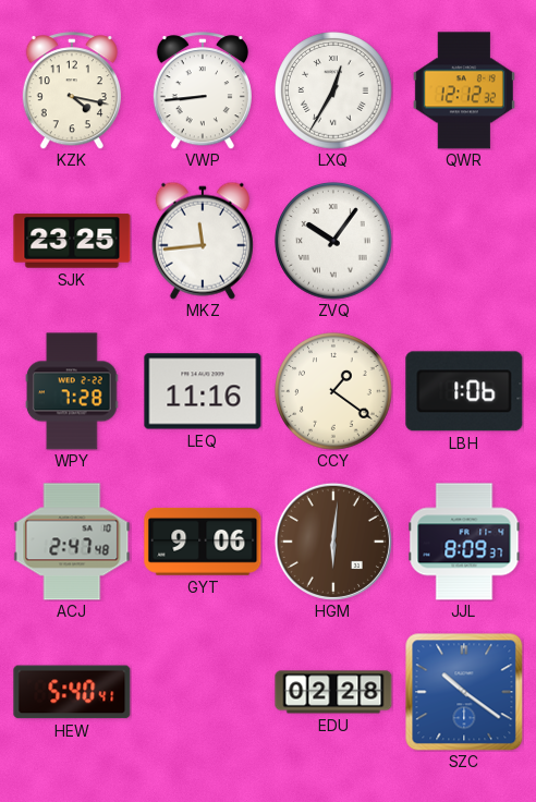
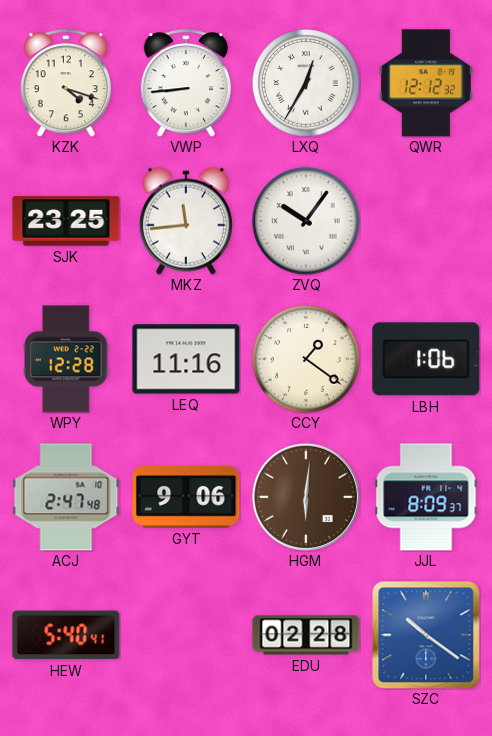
KZK: 4:17 -> 4:18 (66, 83)
WPY: 7:28 -> 12:28 (66, 359)
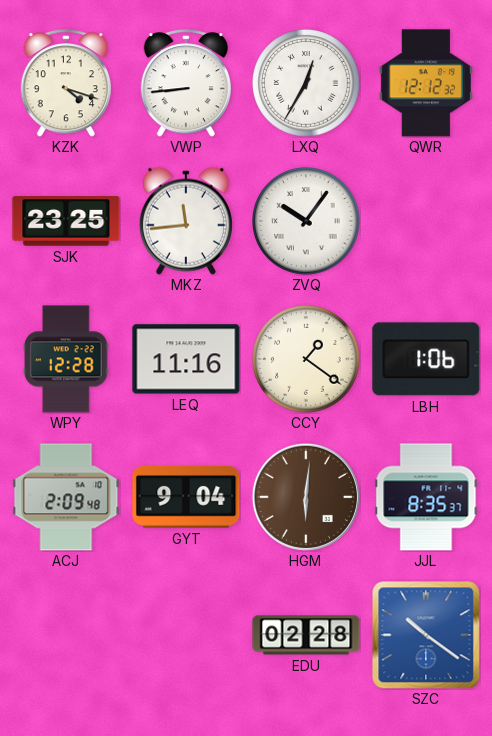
ACJ: 2:47 -> 2:09 (66, 497)
GYT: 9:06 -> 9:04 (186, 497)
JJL: 8:09 -> 8:35 (426, 497)
HEW: 5:40 -> none (66, 635)
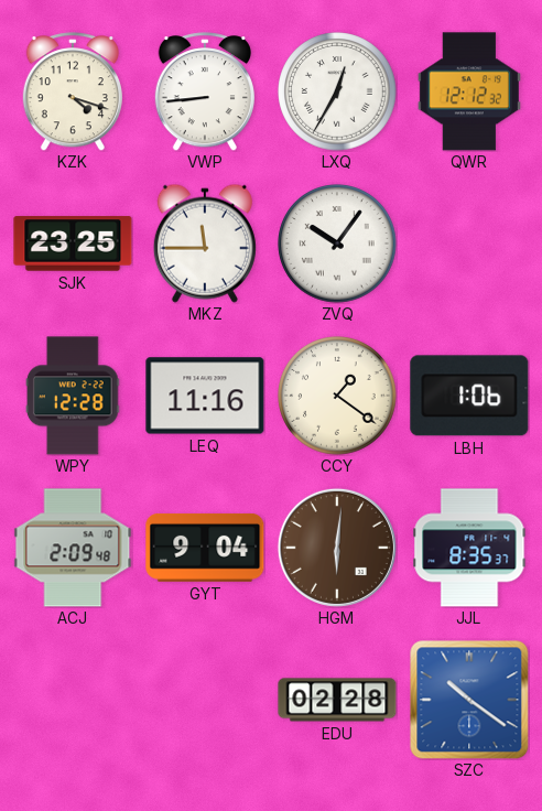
MKZ: 11:44 -> 11:45 (205, 244)
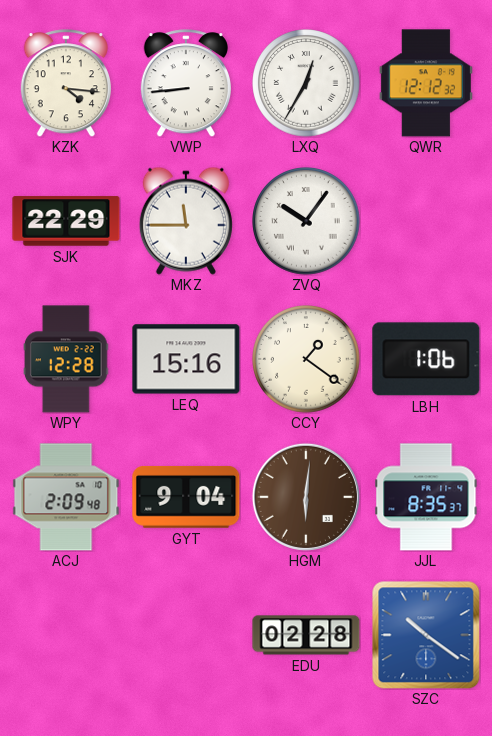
KZK: 4:18 -> 4:16 (66, 83)
SJK: 23:25 -> 22:29 (66, 221)
LEQ: 11:16 -> 15:16 (186, 359)
